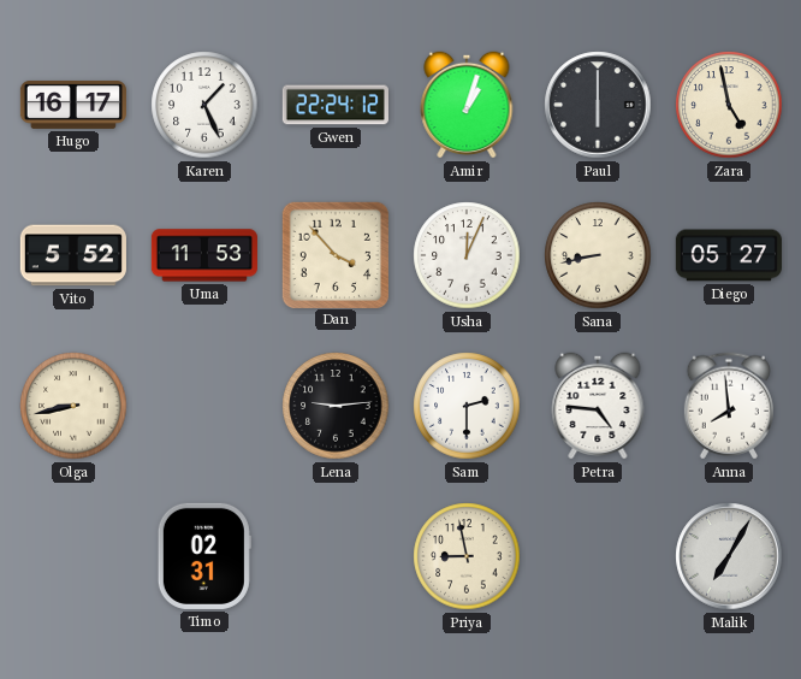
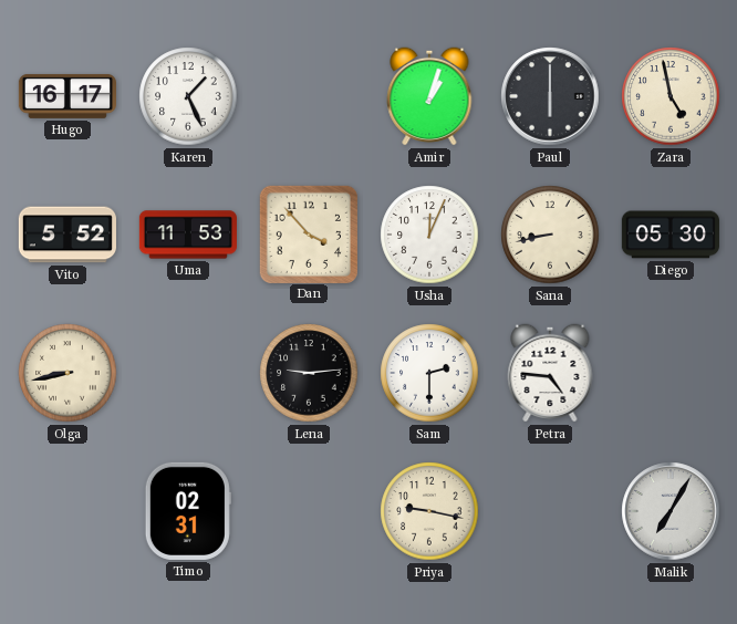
Gwen: 22:24 -> none (336, 105)
Diego: 05:27 -> 05:30 (671, 235)
Anna: 7:59 -> none (729, 406)
Priya: 8:58 -> 9:17 (429, 511)
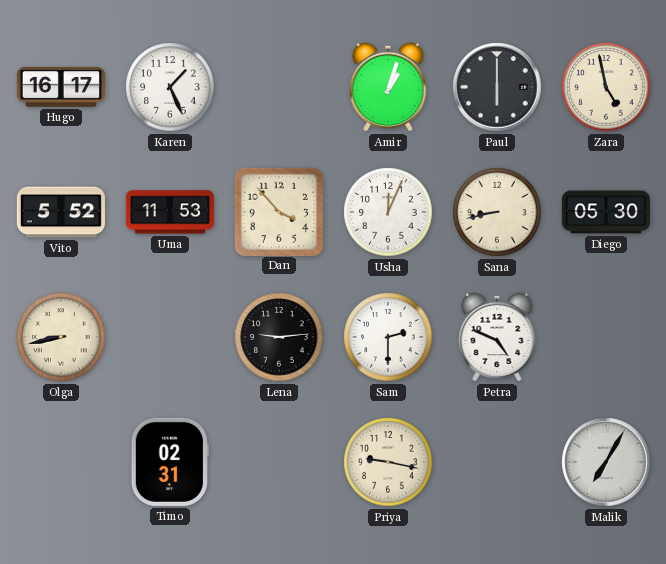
Petra: 4:46 -> 4:49 (497, 337)
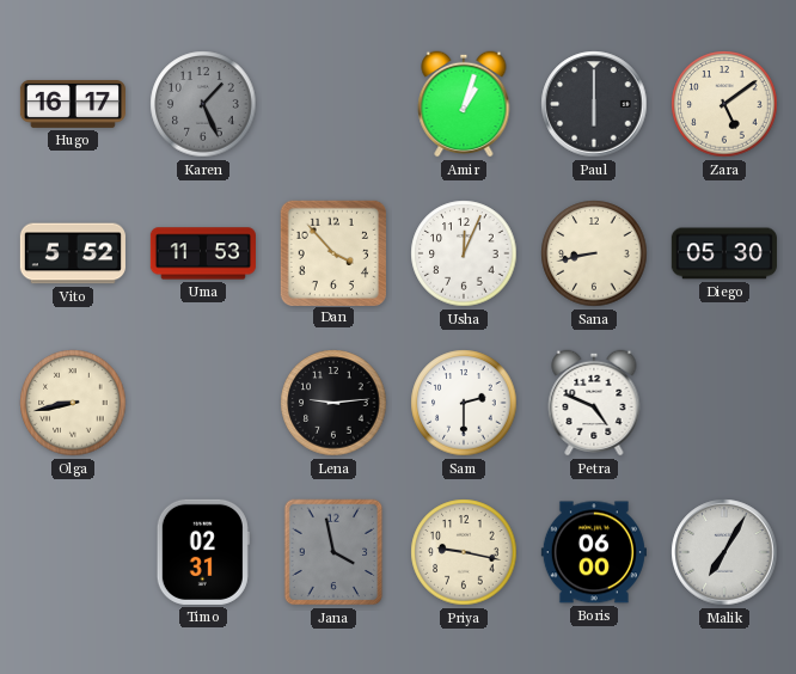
Karen dial: white -> grey (203, 104)
Zara: 4:58 -> 5:09 (724, 104)
Jana: none -> 3:58 (333, 552)
Boris: none -> 06:00 (594, 552)
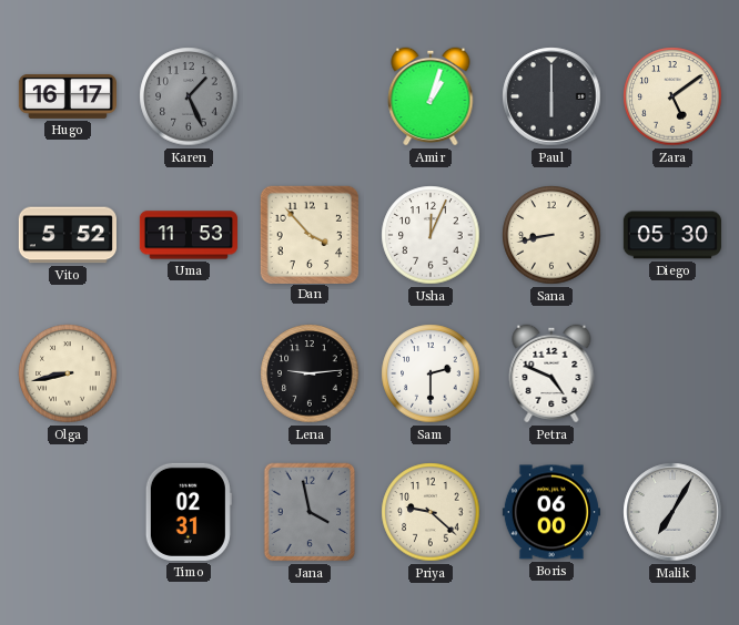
Priya: 9:17 -> 9:22 (431, 512)
